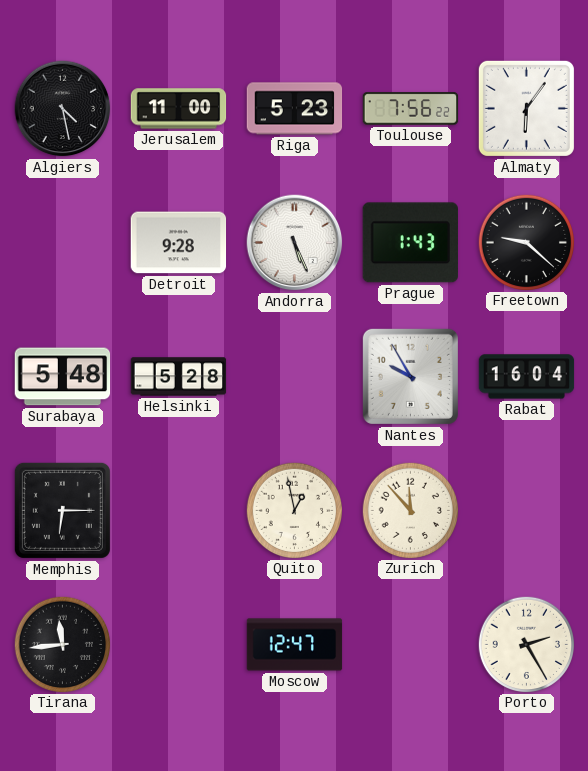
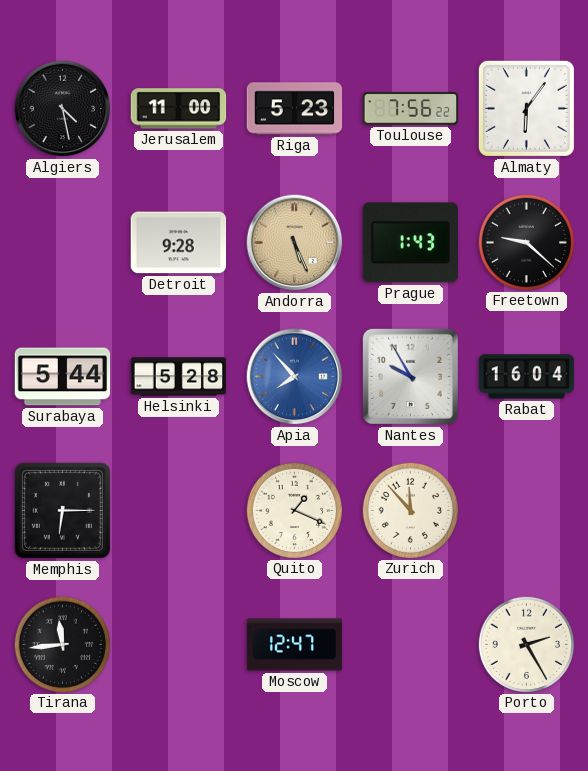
Andorra dial: white -> champagne (295, 243)
Surabaya: 5:48 -> 5:44 (63, 377)
Apia: none -> 7:53 (295, 377)
Quito: 12:58 -> 1:19 (294, 510)
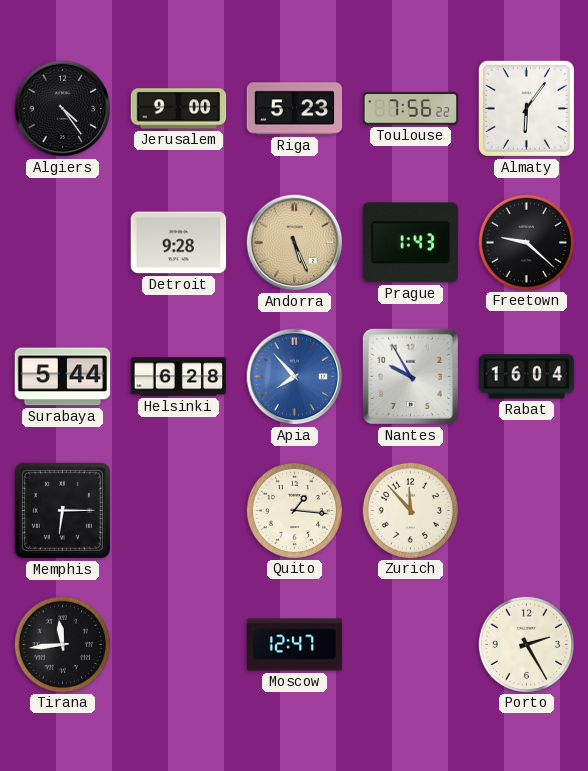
Algiers: 4:28 -> 4:24 (63, 109)
Jerusalem: 11:00 -> 9:00 (179, 109)
Helsinki: 5:28 -> 6:28 (179, 377)
Quito: 1:19 -> 1:16 (294, 510)
